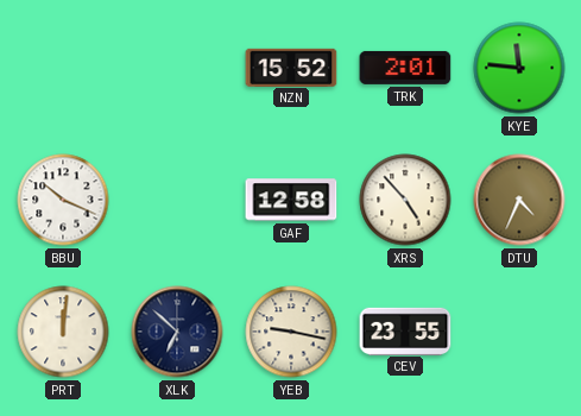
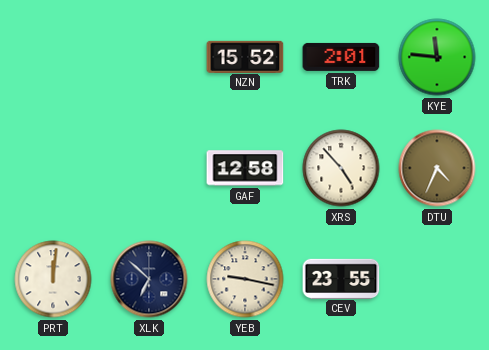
BBU: 10:19 -> none (63, 200)
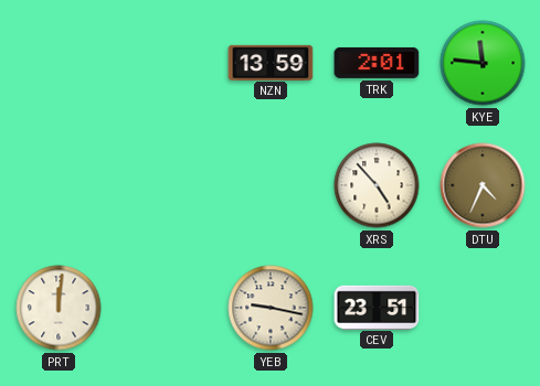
NZN: 15:52 -> 13:59 (271, 62)
GAF: 12:58 -> none (245, 168)
XLK: 6:52 -> none (149, 279)
CEV: 23:55 -> 23:51 (377, 307)
